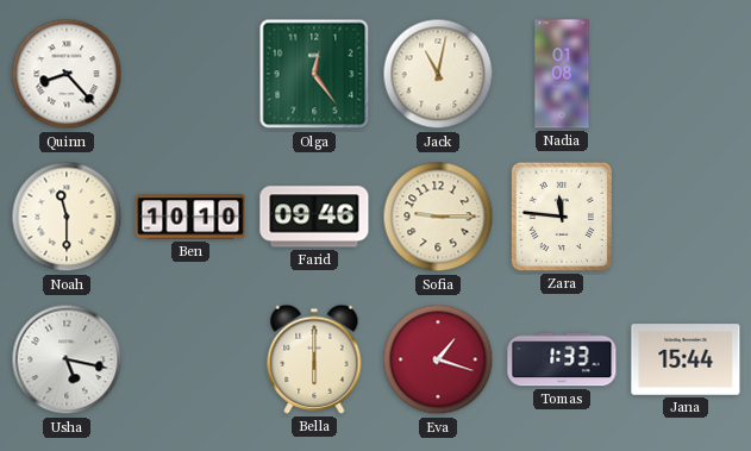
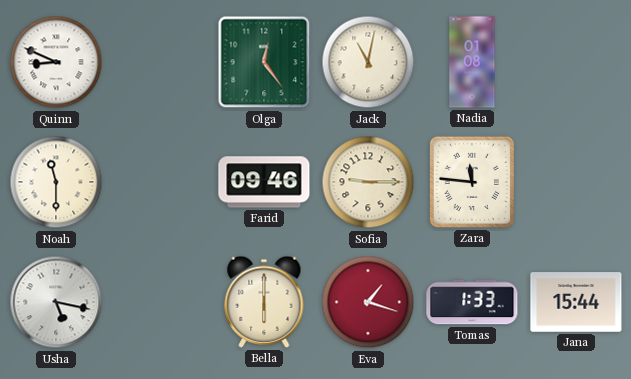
Quinn: 8:23 -> 8:49 (56, 62)
Ben: 10:10 -> none (190, 217)
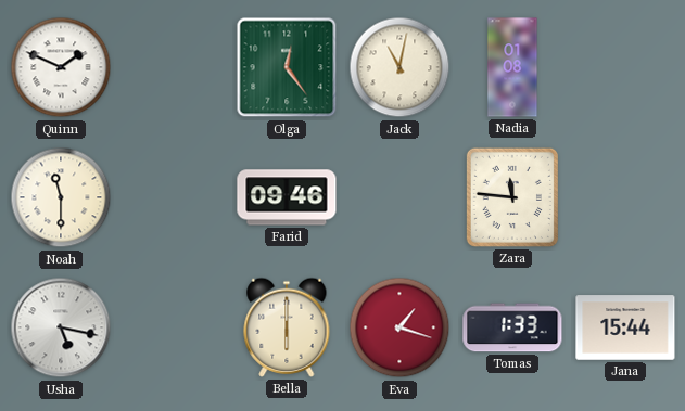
Quinn: 8:49 -> 1:49 (61, 67)
Sofia: 9:15 -> none (368, 182)
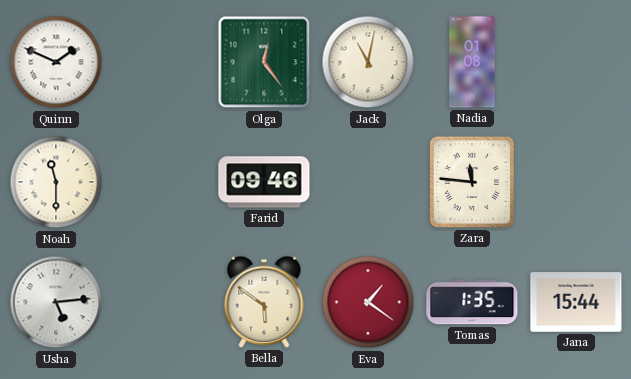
Usha: 5:17 -> 5:14 (56, 302)
Bella: 6:00 -> 5:51 (264, 302)
Eva: 1:18 -> 1:21 (368, 302)
Tomas: 1:33 -> 1:35 (472, 302)
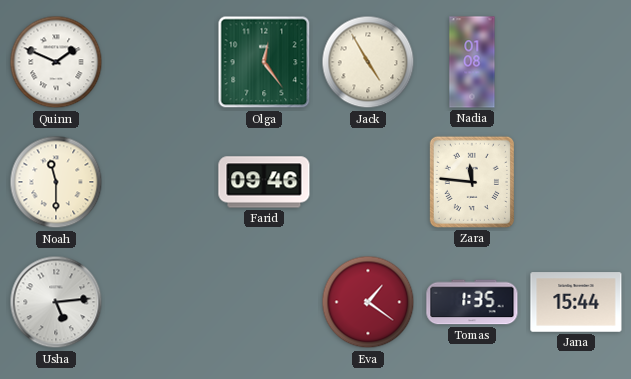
Jack: 11:02 -> 4:55 (368, 62)
Bella: 5:51 -> none (264, 302)
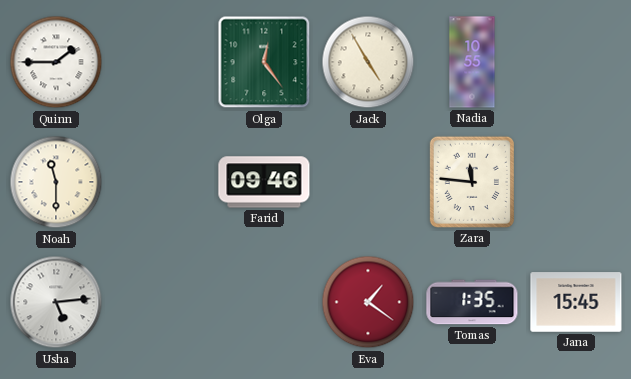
Quinn: 1:49 -> 1:45 (56, 62)
Nadia: 01:08 -> 10:55 (472, 62)
Jana: 15:44 -> 15:45 (576, 302)
